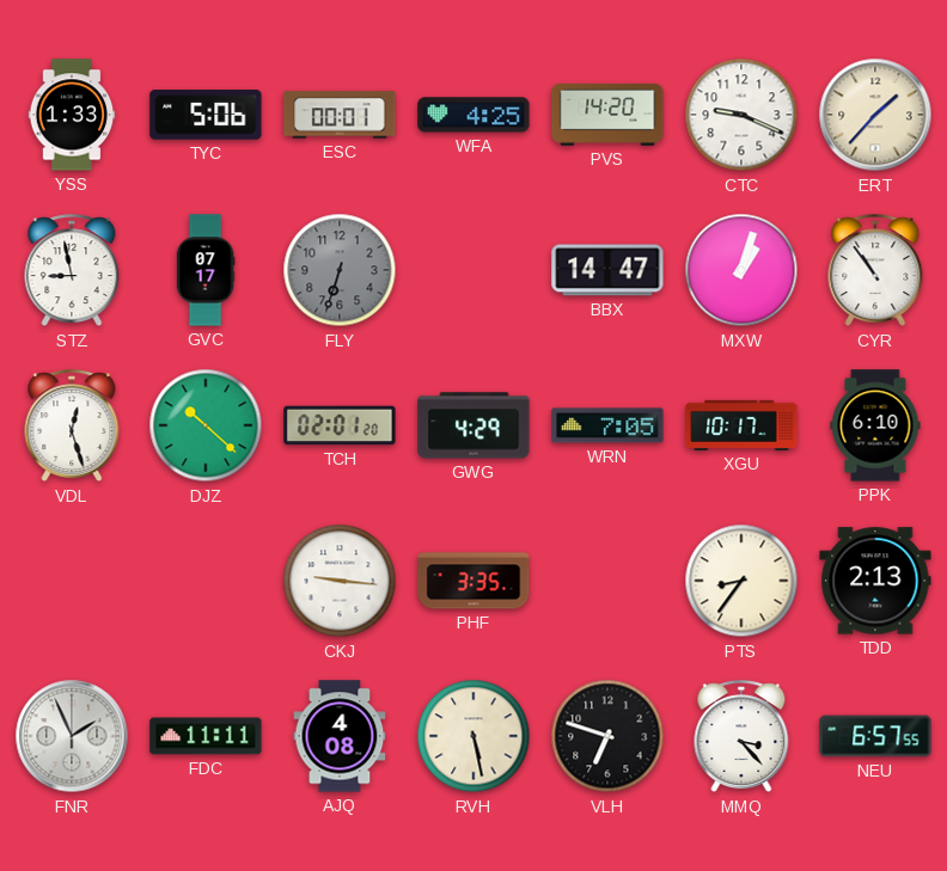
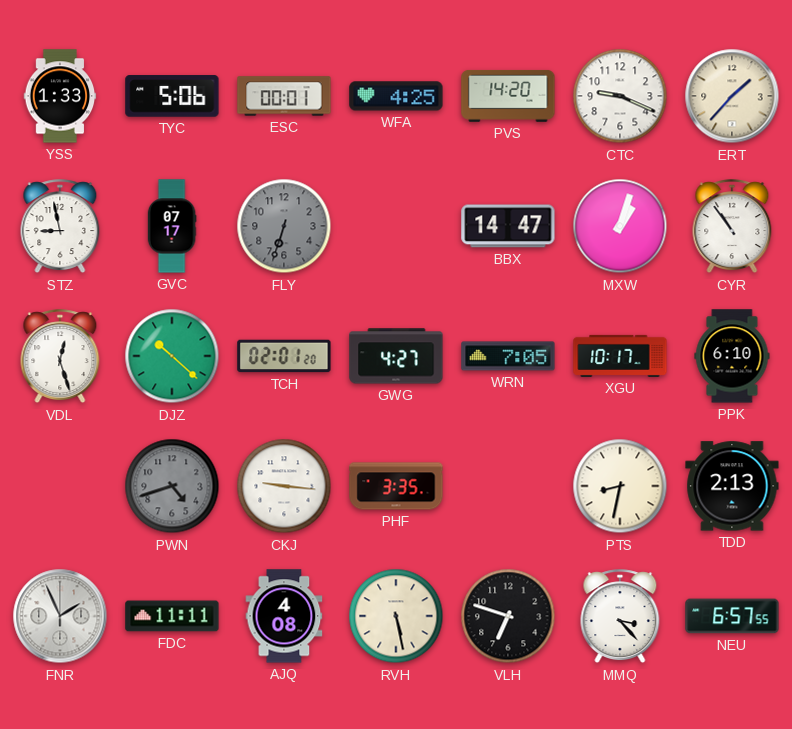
GWG: 4:29 -> 4:27 (396, 356)
PWN: none -> 4:42 (172, 486)
PTS: 8:36 -> 8:32 (620, 486)
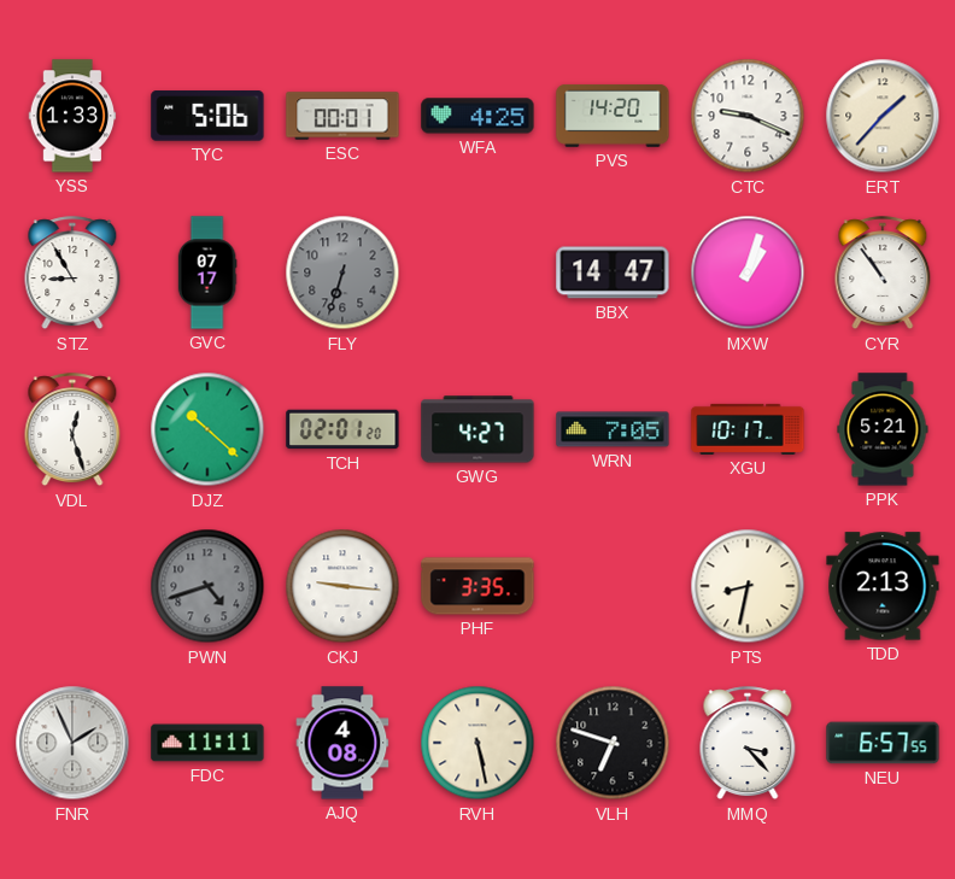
STZ: 8:58 -> 8:55 (72, 274)
PPK: 6:10 -> 5:21 (883, 429)
